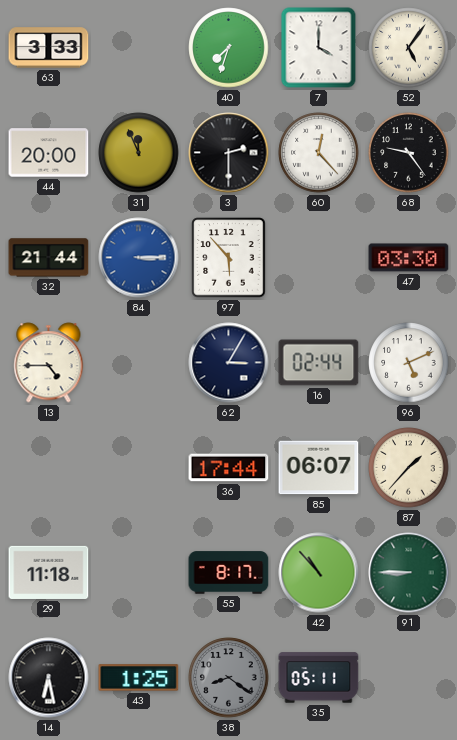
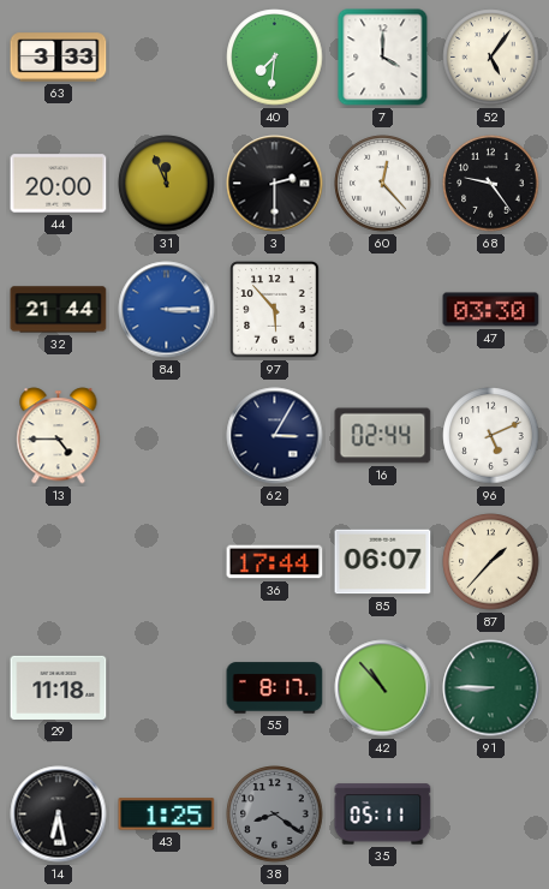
40: 7:33 -> 7:31 (275, 58)
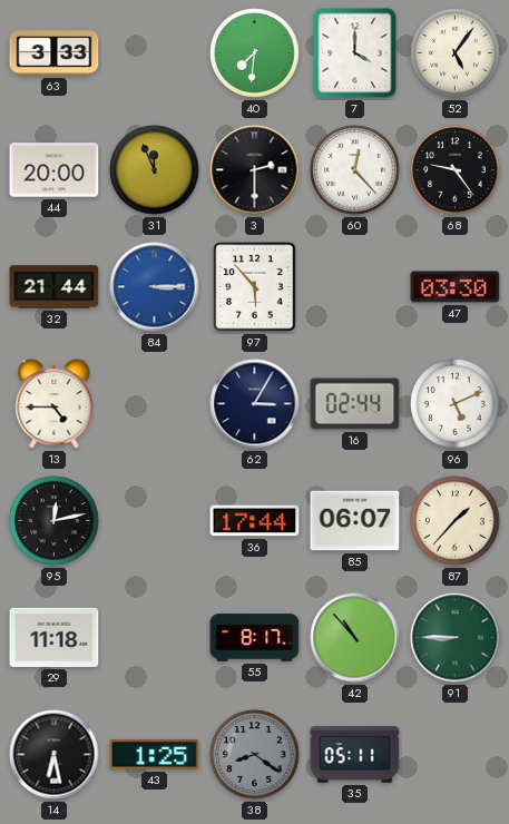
95: none -> 12:13 (55, 521)
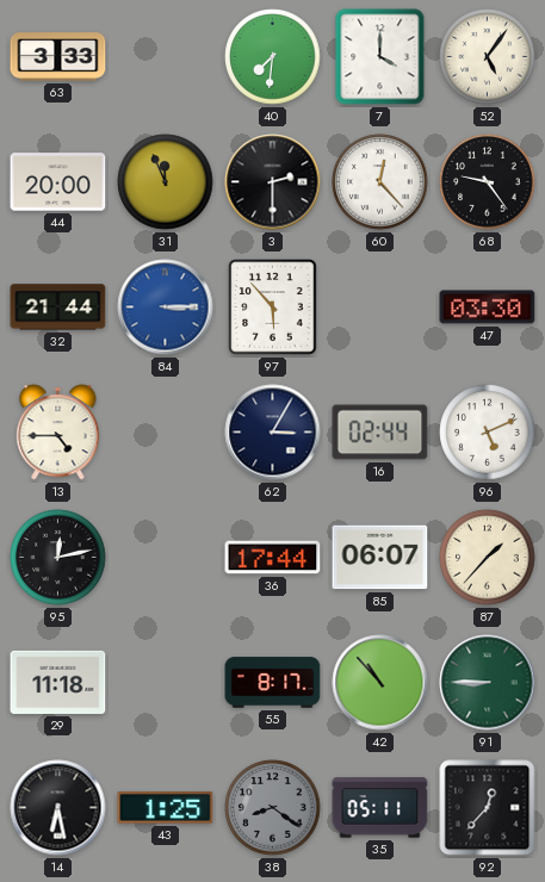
92: none -> 12:37 (488, 808)
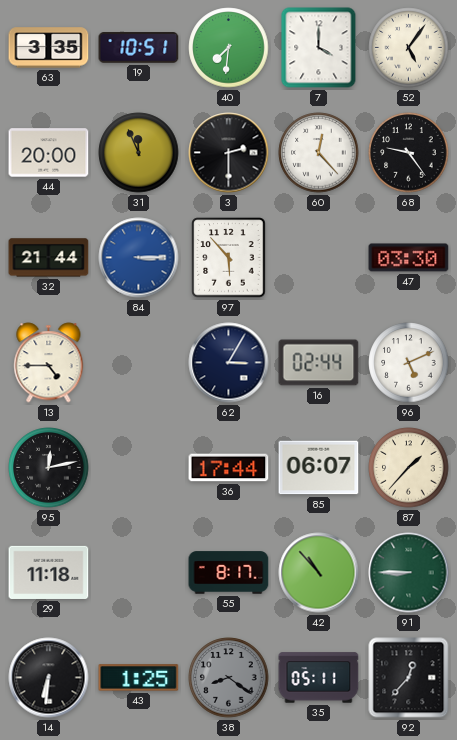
63: 3:33 -> 3:35 (49, 48)
19: none -> 10:51 (139, 48)
14: 6:28 -> 6:31 (49, 678)
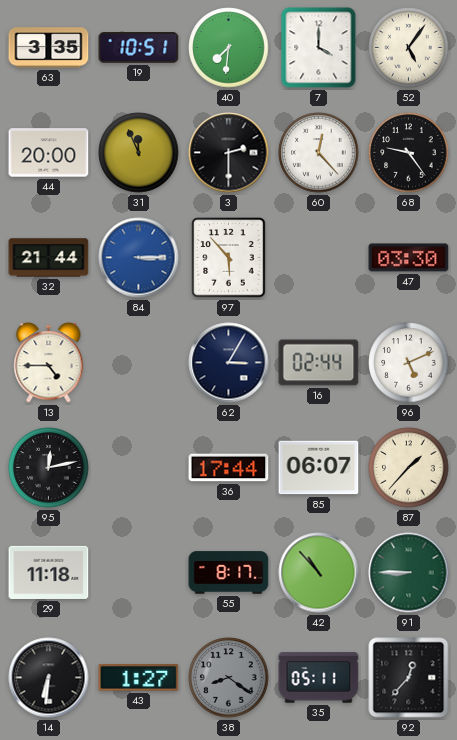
43: 1:25 -> 1:27 (139, 678)
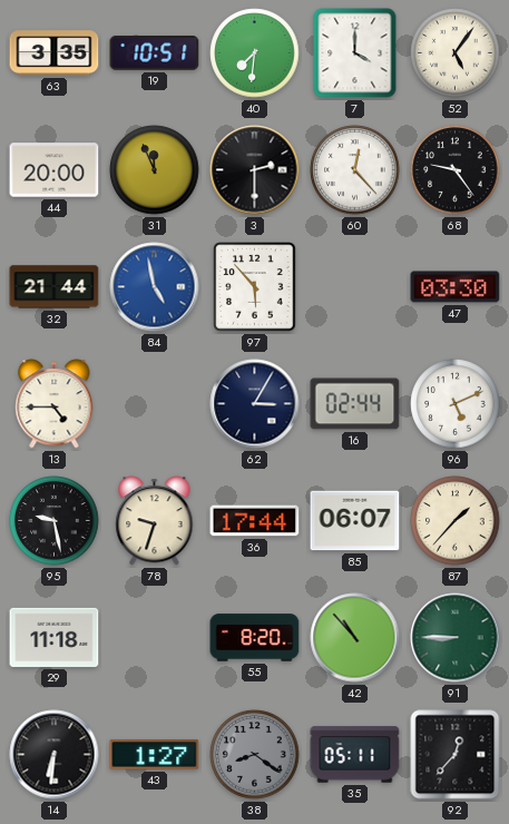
84: 3:15 -> 4:58 (155, 287)
95: 12:13 -> 9:28 (55, 521)
78: none -> 9:33 (155, 521)
55: 8:17 -> 8:20 (255, 638)
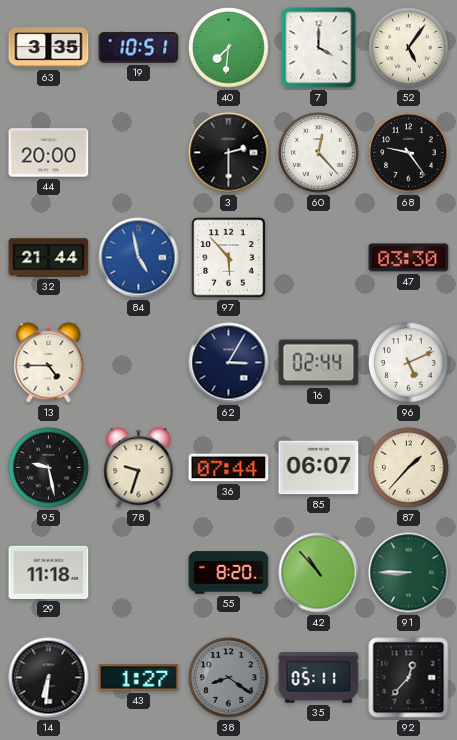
31: 11:56 -> none (155, 170)
36: 17:44 -> 07:44 (229, 468)
